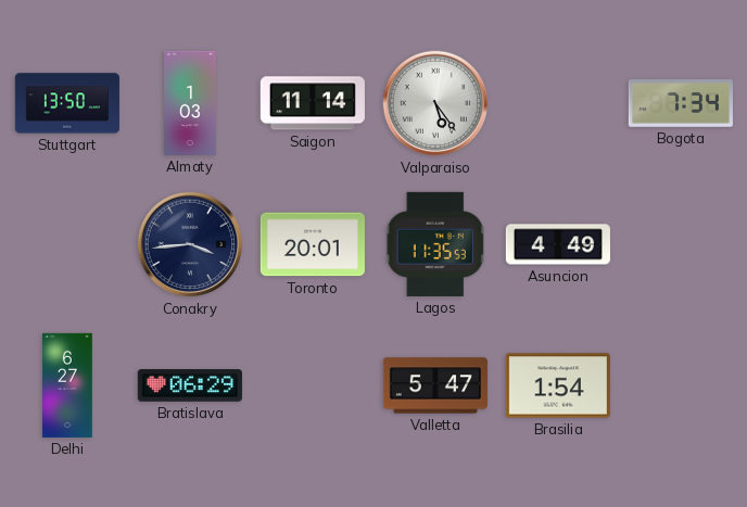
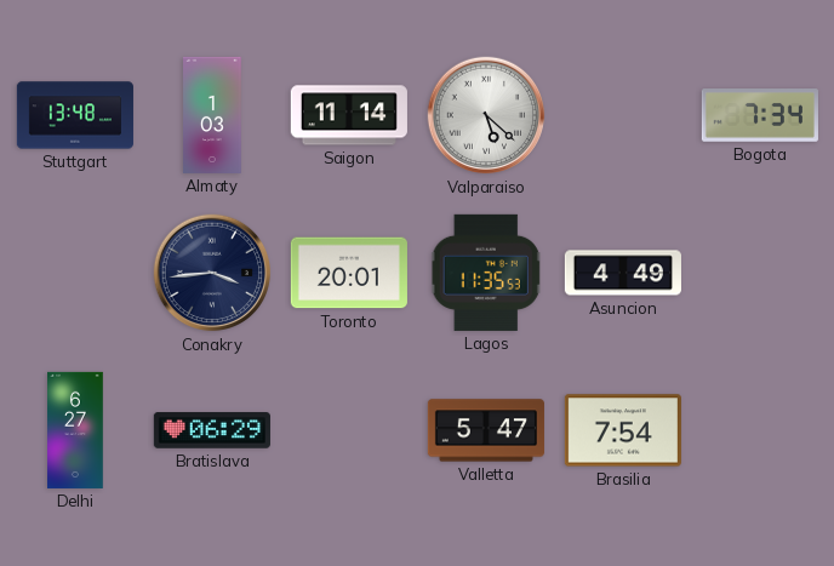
Stuttgart: 13:50 -> 13:48 (74, 115)
Valparaiso: 5:24 -> 5:22 (486, 115)
Brasilia: 1:54 -> 7:54 (623, 430)
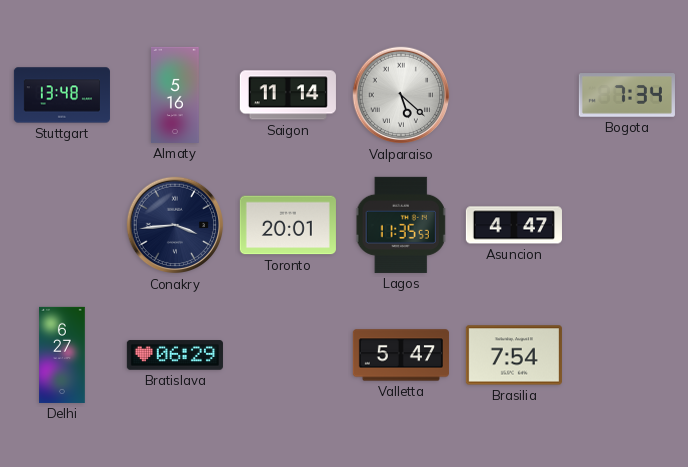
Almaty: 1:03 -> 5:16 (176, 95)
Asuncion: 4:49 -> 4:47 (514, 225)
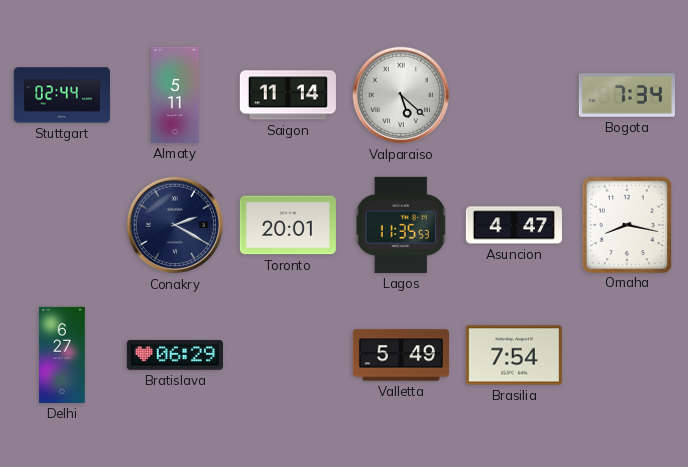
Stuttgart: 13:48 -> 02:44 (61, 95)
Almaty: 5:16 -> 5:11 (176, 95)
Conakry: 3:44 -> 2:20 (175, 225)
Omaha: none -> 8:17 (626, 224)
Valletta: 5:47 -> 5:49 (401, 355)
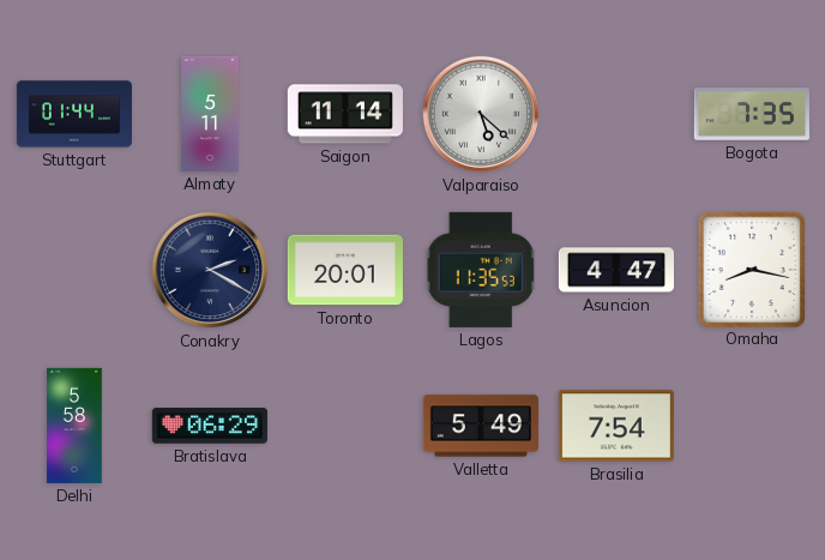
Stuttgart: 02:44 -> 01:44 (73, 114)
Bogota: 7:34 -> 7:35 (752, 114)
Delhi: 6:27 -> 5:58 (74, 426)
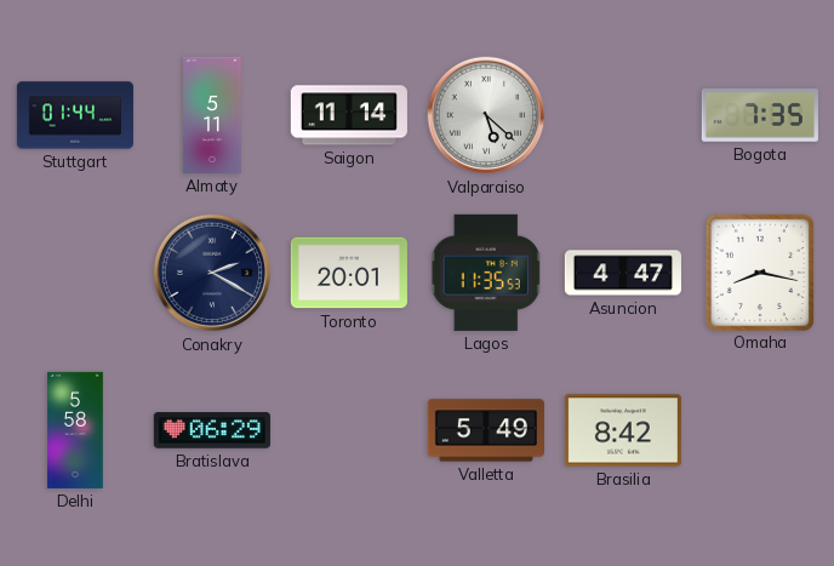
Brasilia: 7:54 -> 8:42 (623, 430)
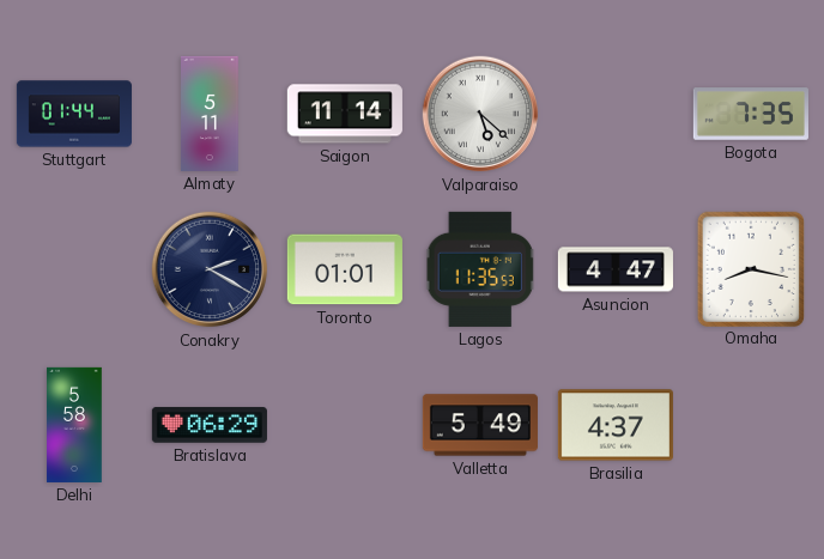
Toronto: 20:01 -> 01:01 (345, 269)
Brasilia: 8:42 -> 4:37 (616, 425)
